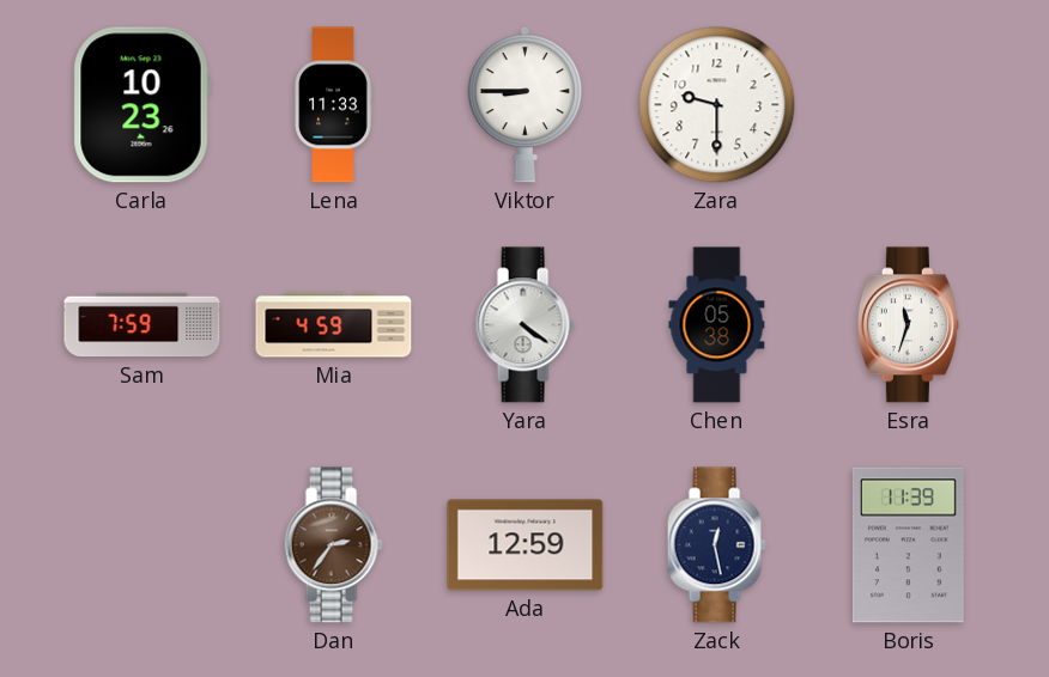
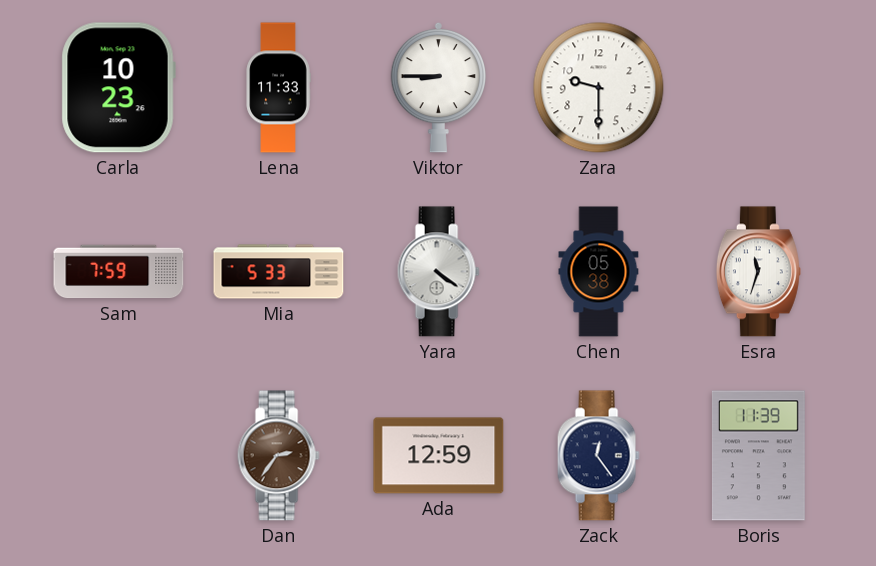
Mia: 4:59 -> 5:33 (279, 272)
Zack: 12:28 -> 12:24 (598, 456)
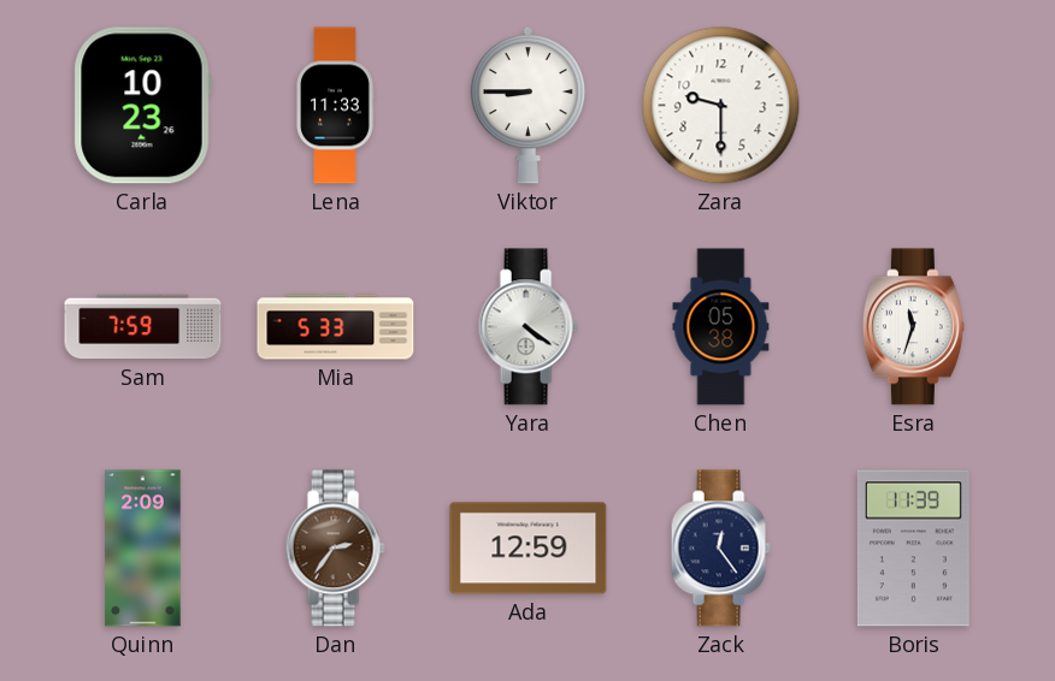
Quinn: none -> 2:09 (143, 549)
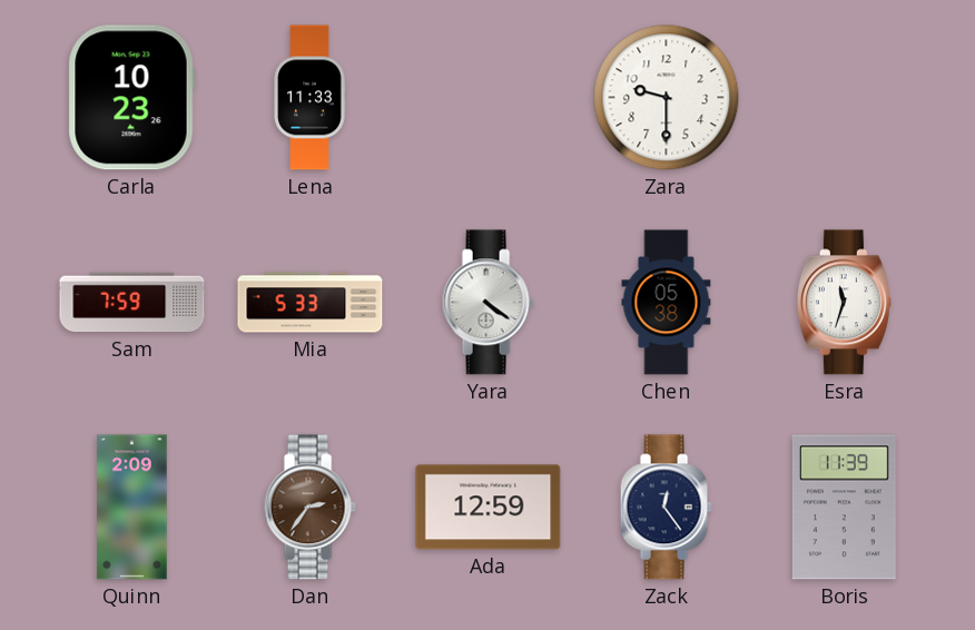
Viktor: 8:45 -> none (527, 105)
